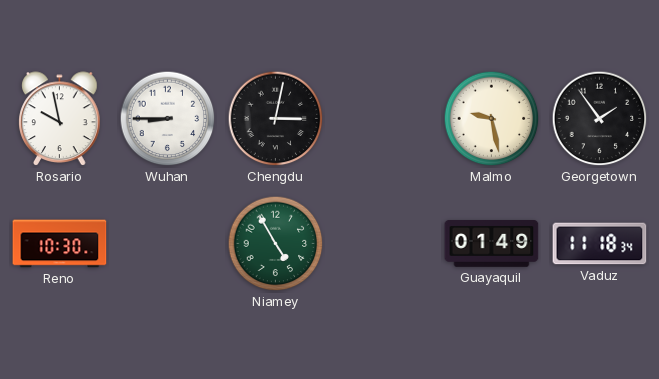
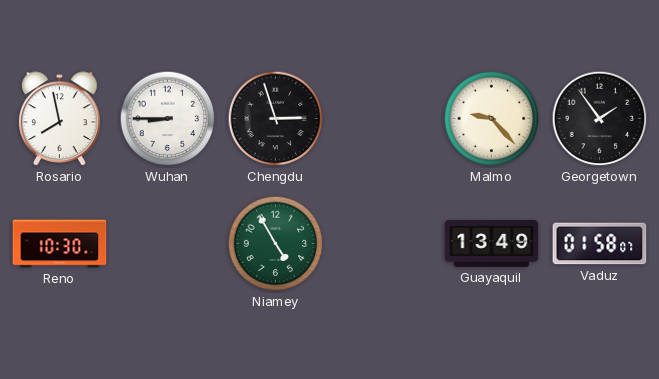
Rosario: 9:58 -> 7:58 (60, 119)
Chengdu: 3:02 -> 2:57 (276, 119)
Malmo: 9:28 -> 9:23 (492, 119)
Guayaquil: 01:49 -> 13:49 (492, 244)
Vaduz: 11:18 -> 01:58 (600, 244)
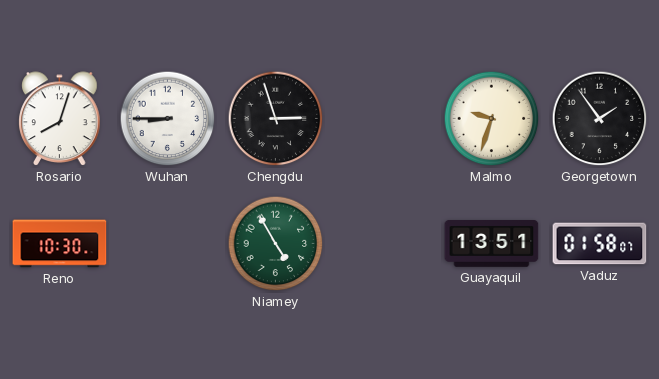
Rosario: 7:58 -> 8:03 (60, 119)
Malmo: 9:23 -> 9:33 (492, 119)
Guayaquil: 13:49 -> 13:51 (492, 244)
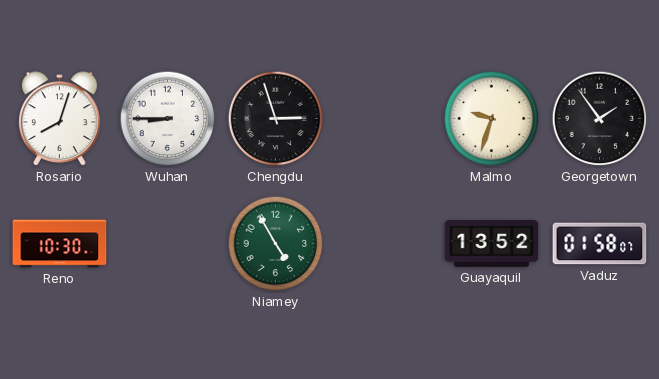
Guayaquil: 13:51 -> 13:52 (492, 244)
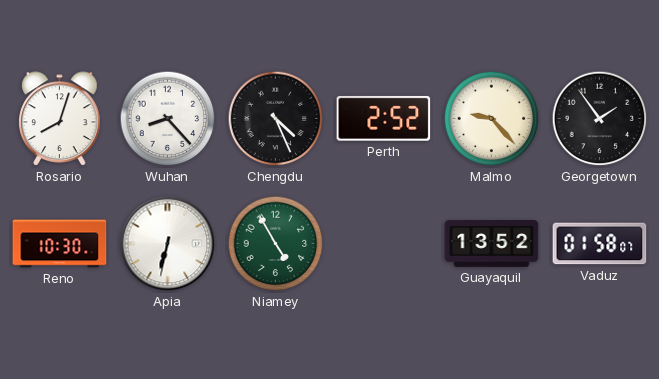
Wuhan: 8:45 -> 8:23 (168, 119)
Chengdu: 2:57 -> 4:26 (276, 119)
Perth: none -> 2:52 (384, 118)
Malmo: 9:33 -> 9:23 (492, 119)
Apia: none -> 6:32 (168, 244)
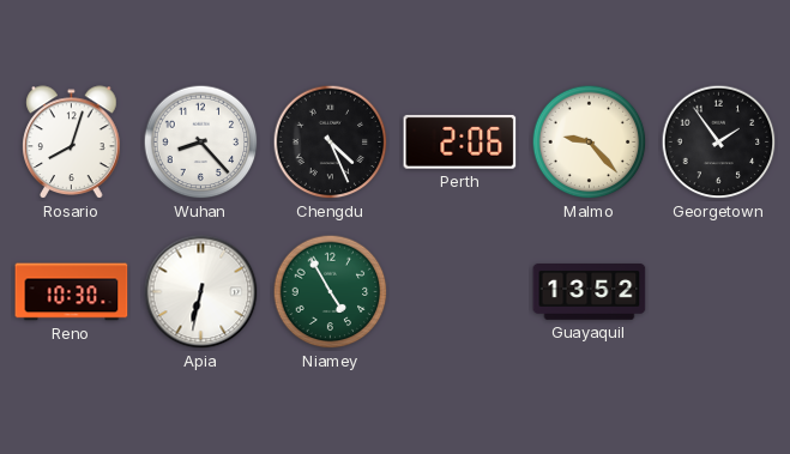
Perth: 2:52 -> 2:06 (460, 141)
Vaduz: 01:58 -> none (600, 244)
